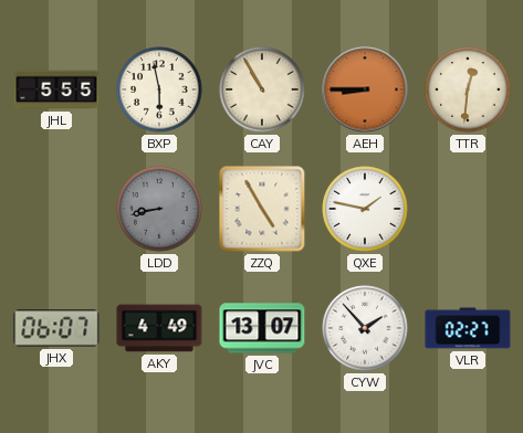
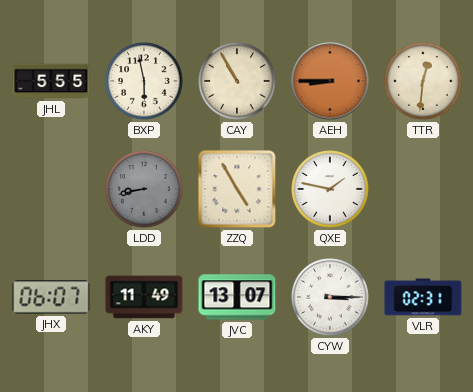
AKY: 4:49 -> 11:49 (144, 297)
CYW: 1:53 -> 3:15 (330, 297)
VLR: 02:27 -> 02:31 (423, 297)
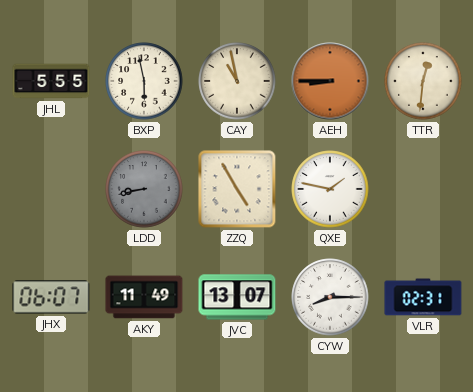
CAY: 10:55 -> 10:58 (237, 81)
CYW: 3:15 -> 8:15 (330, 297)
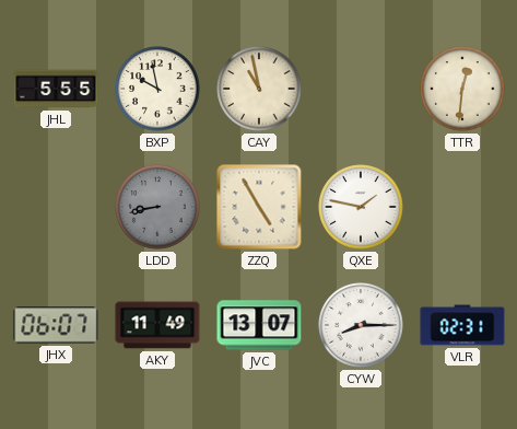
BXP: 5:58 -> 9:58 (157, 89)
AEH: 8:45 -> none (330, 81)
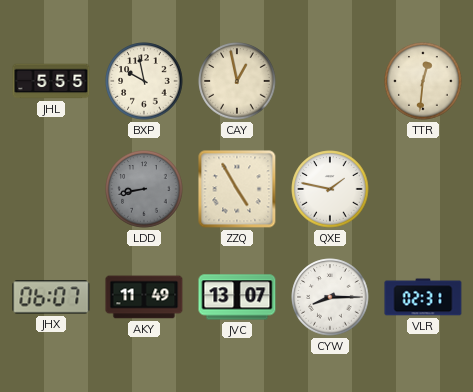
CAY: 10:58 -> 12:58 (237, 81)
